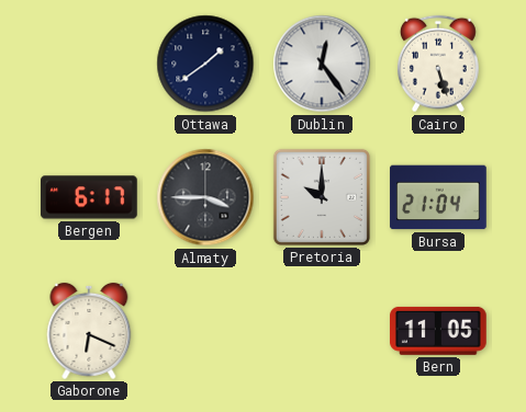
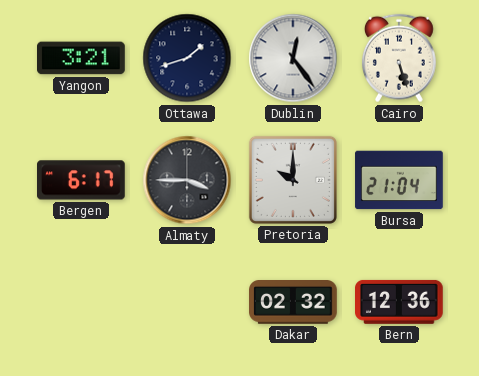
Yangon: none -> 3:21 (81, 58)
Ottawa: 1:39 -> 1:42 (187, 58)
Gaborone: 6:19 -> none (89, 331)
Dakar: none -> 02:32 (293, 303)
Bern: 11:05 -> 12:36 (400, 302)
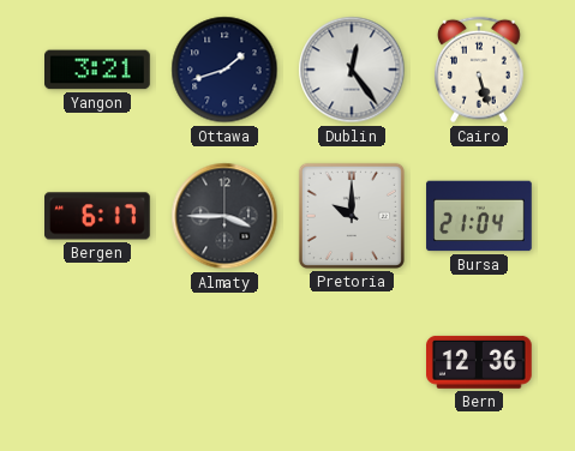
Dakar: 02:32 -> none (293, 303)
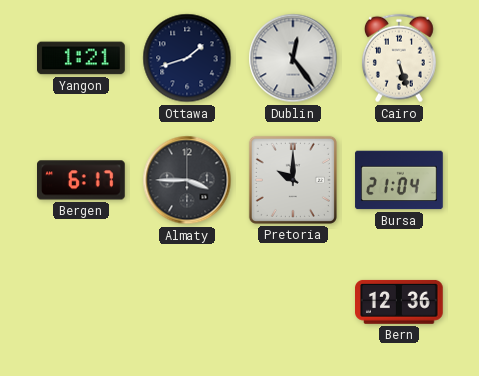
Yangon: 3:21 -> 1:21 (81, 58)
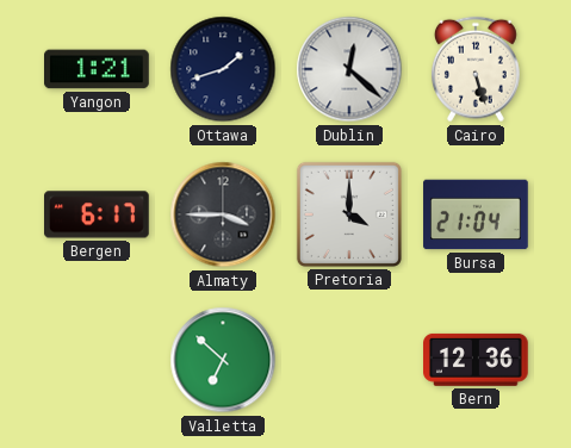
Dublin: 12:24 -> 12:22 (349, 69)
Pretoria: 10:00 -> 4:00 (349, 214)
Valletta: none -> 6:52 (223, 360)
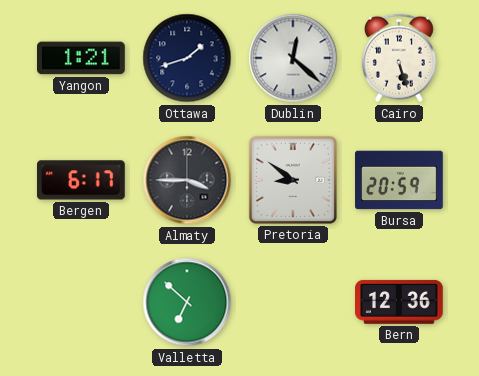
Pretoria: 4:00 -> 8:51 (293, 180)
Bursa: 21:04 -> 20:59 (399, 180)
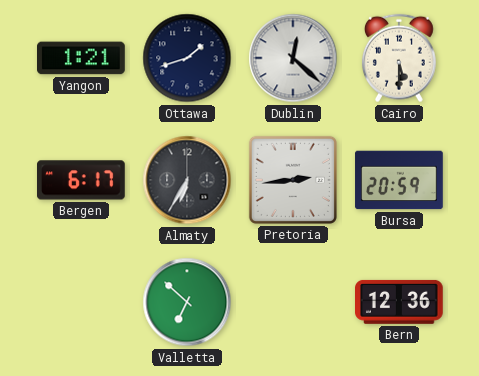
Cairo: 5:27 -> 5:30 (399, 58)
Almaty: 3:45 -> 6:35 (187, 180)
Pretoria: 8:51 -> 2:44 (293, 180)
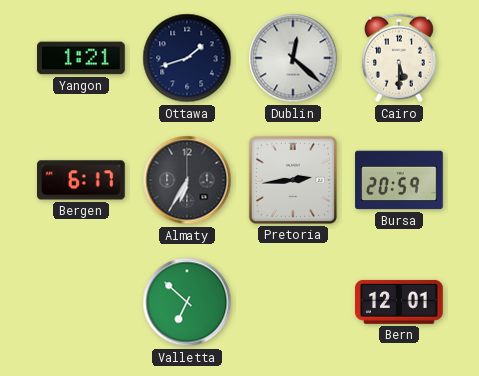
Bern: 12:36 -> 12:01 (400, 302)
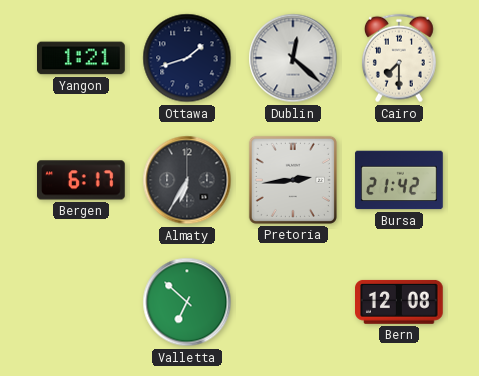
Cairo: 5:30 -> 7:30 (399, 58)
Bursa: 20:59 -> 21:42 (399, 180)
Bern: 12:01 -> 12:08 (400, 302)
